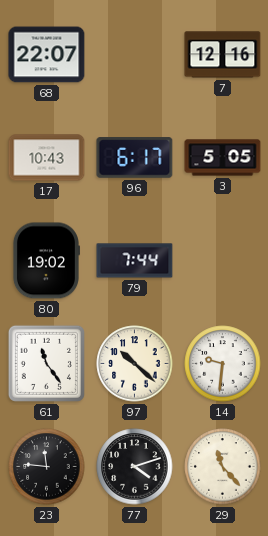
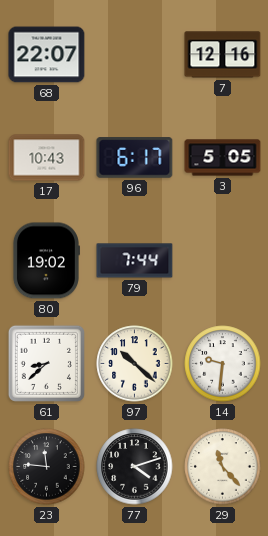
61: 11:24 -> 8:38 (46, 363)
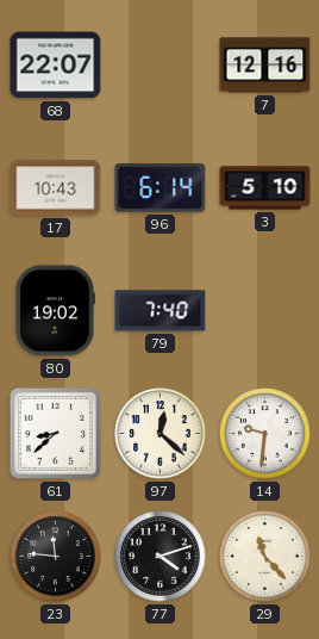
96: 6:17 -> 6:14 (161, 188)
3: 5:05 -> 5:10 (265, 188)
79: 7:44 -> 7:40 (161, 311)
97: 10:22 -> 12:22 (161, 434)
